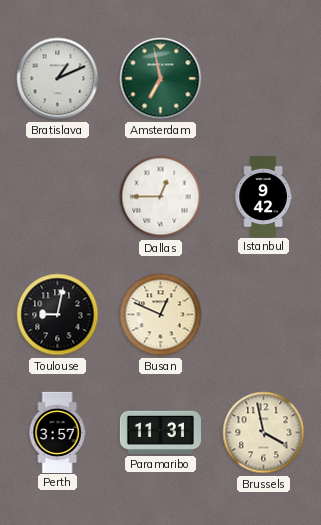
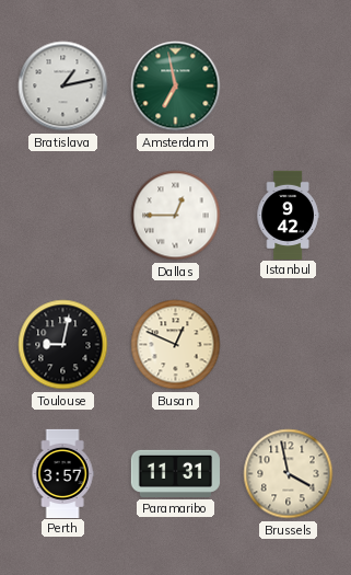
Bratislava: 1:11 -> 1:13 (63, 87)
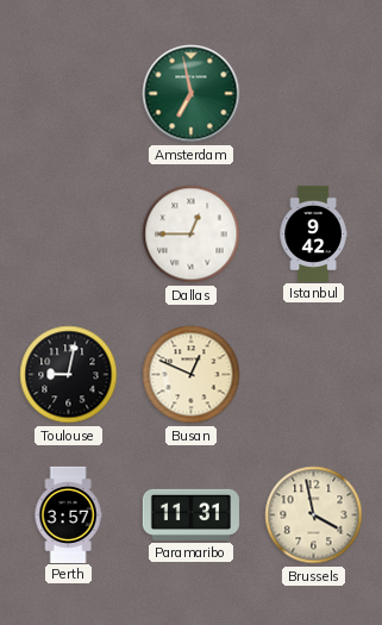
Bratislava: 1:13 -> none (63, 87)
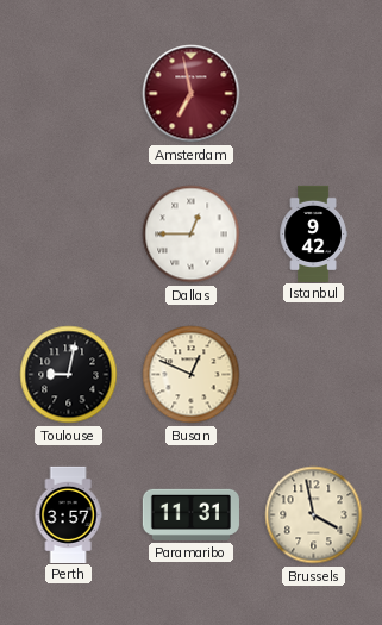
Amsterdam dial: green -> burgundy (192, 94)
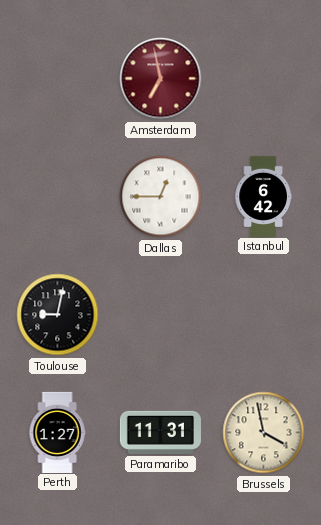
Istanbul: 9:42 -> 6:42 (263, 196)
Busan: 12:49 -> none (192, 375)
Perth: 3:57 -> 1:27 (57, 432)
